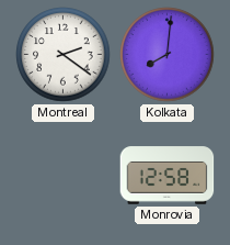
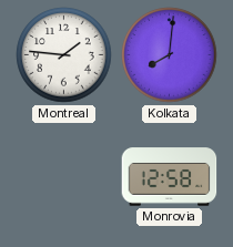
Montreal: 2:21 -> 1:46 (64, 55)
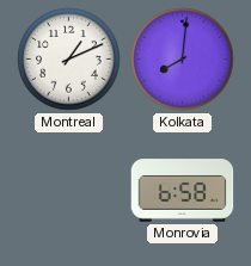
Montreal: 1:46 -> 1:11 (69, 60)
Monrovia: 12:58 -> 6:58 (183, 191)
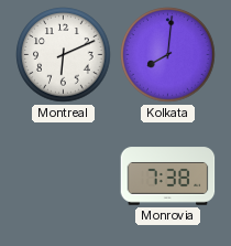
Montreal: 1:11 -> 6:11 (64, 55)
Monrovia: 6:58 -> 7:38 (168, 177)
